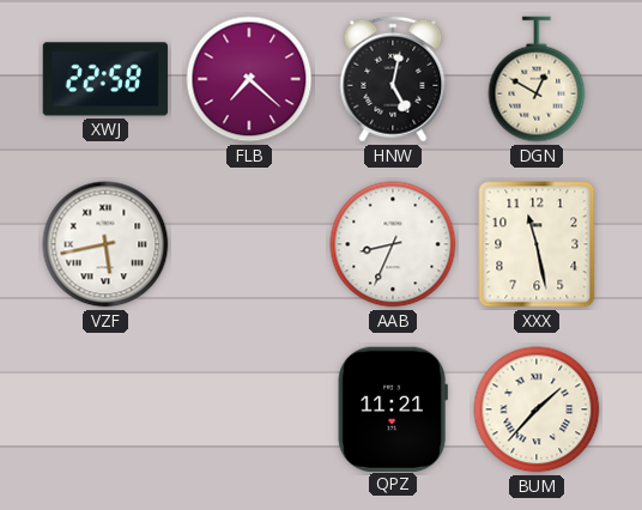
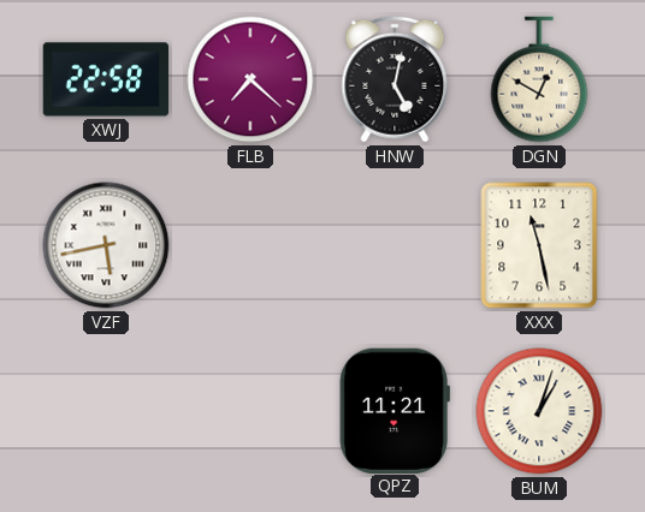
AAB: 8:34 -> none (393, 244)
BUM: 1:37 -> 1:03 (539, 411)
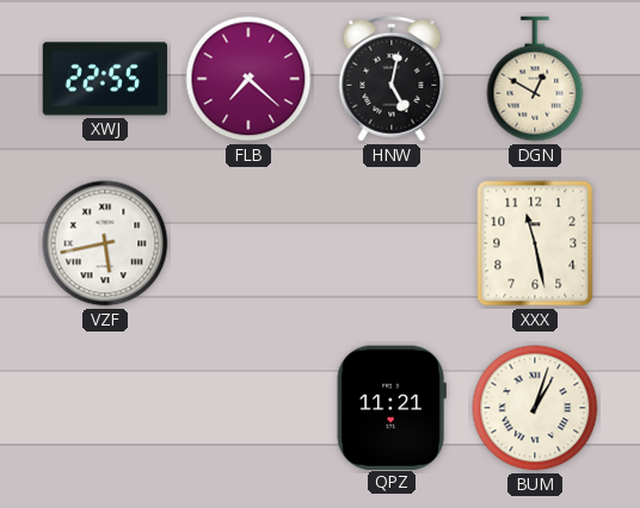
XWJ: 22:58 -> 22:55 (105, 79)
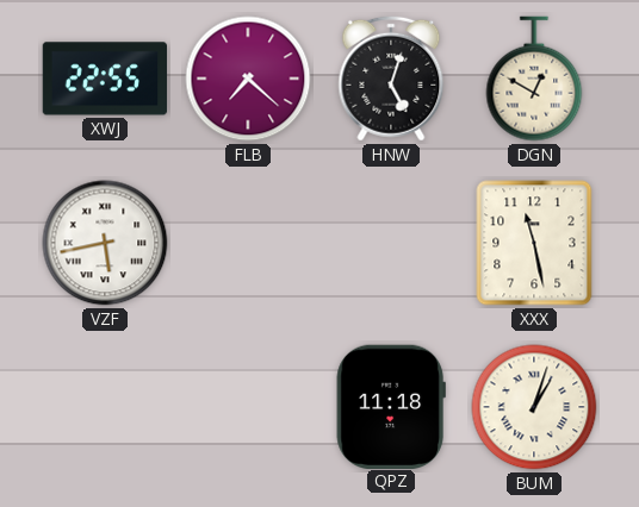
HNW: 5:02 -> 5:03 (391, 79)
QPZ: 11:21 -> 11:18 (391, 406)
